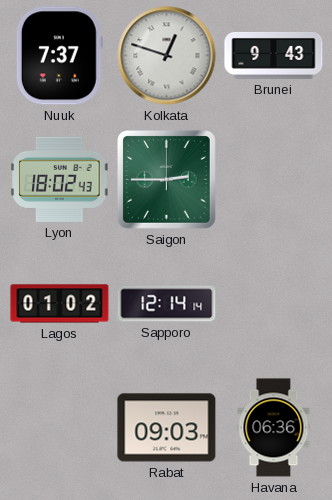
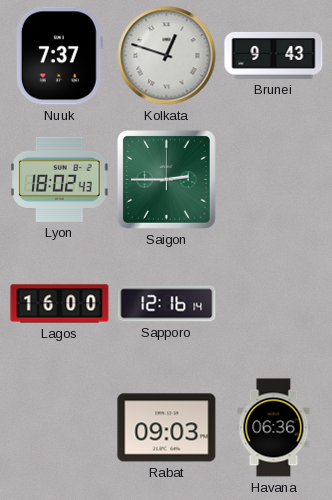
Lagos: 01:02 -> 16:00 (60, 304)
Sapporo: 12:14 -> 12:16 (167, 304)
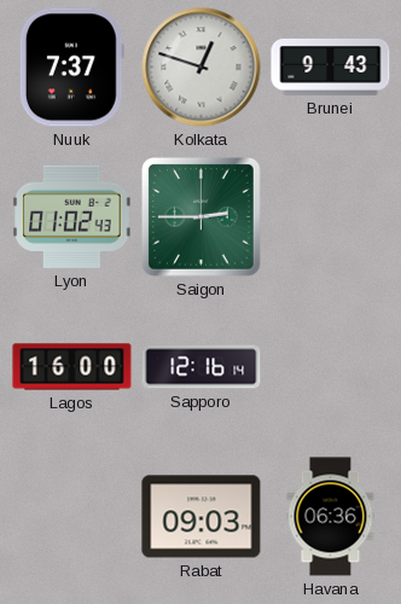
Lyon: 18:02 -> 01:02 (72, 216)
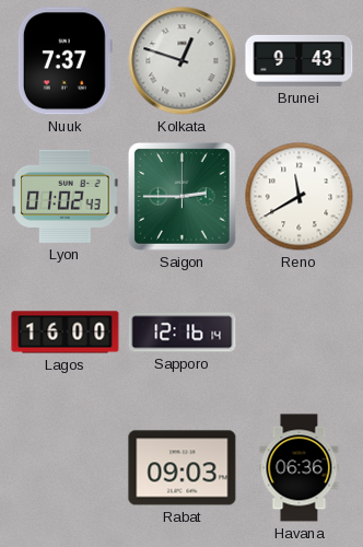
Reno: none -> 11:40 (300, 197)
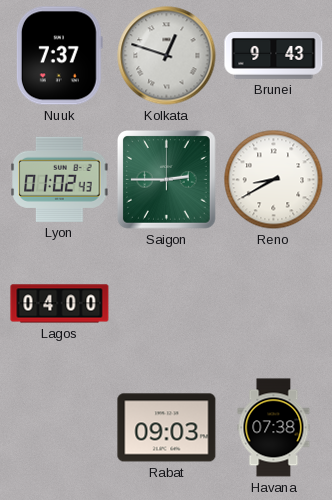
Reno: 11:40 -> 8:40 (274, 180)
Lagos: 16:00 -> 04:00 (60, 304)
Sapporo: 12:16 -> none (183, 333)
Havana: 06:36 -> 07:38 (274, 428)
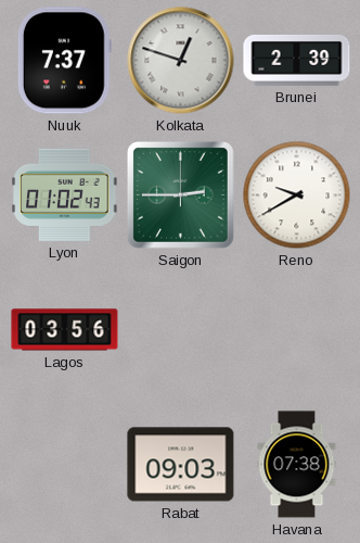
Brunei: 9:43 -> 2:39 (297, 61)
Reno: 8:40 -> 9:40 (297, 195)
Lagos: 04:00 -> 03:56 (65, 330)
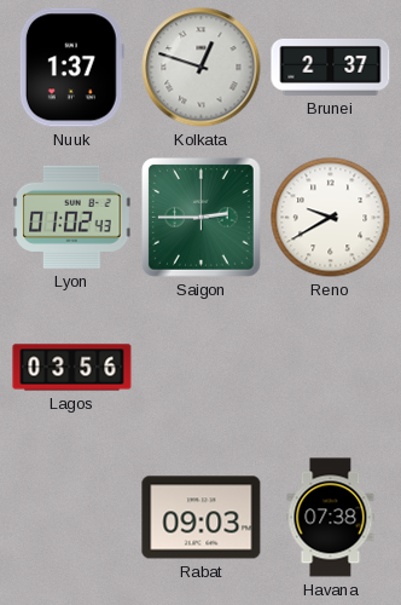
Nuuk: 7:37 -> 1:37 (71, 68)
Brunei: 2:39 -> 2:37 (331, 68)
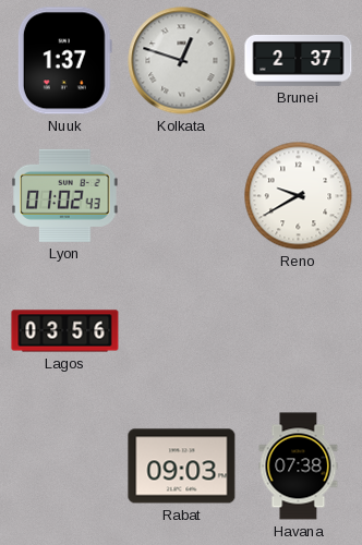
Saigon: 2:45 -> none (202, 218)
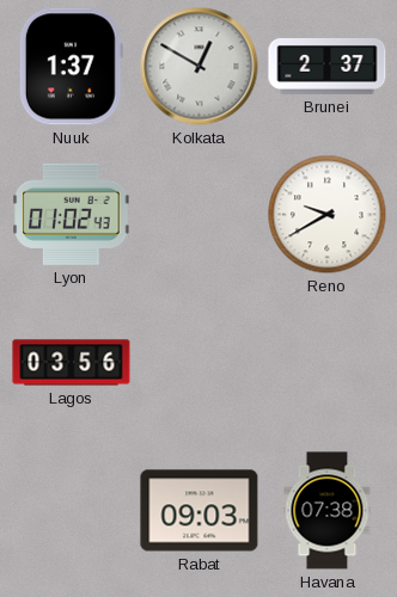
Kolkata: 12:48 -> 12:50 (200, 67)
